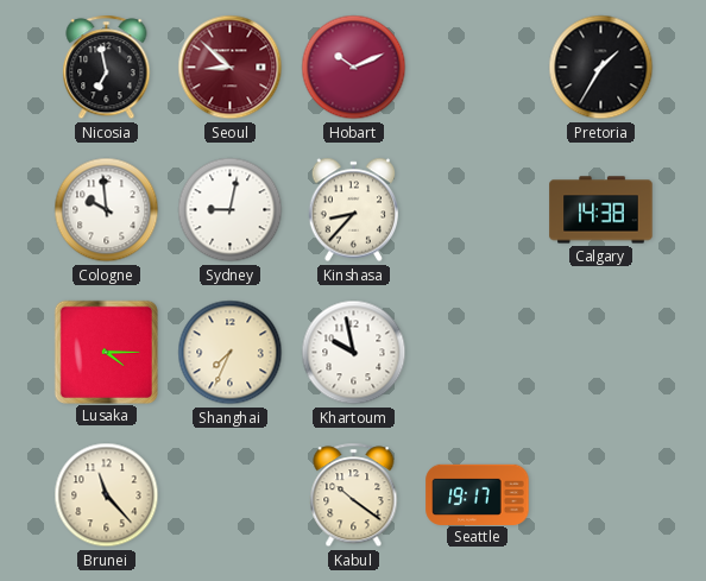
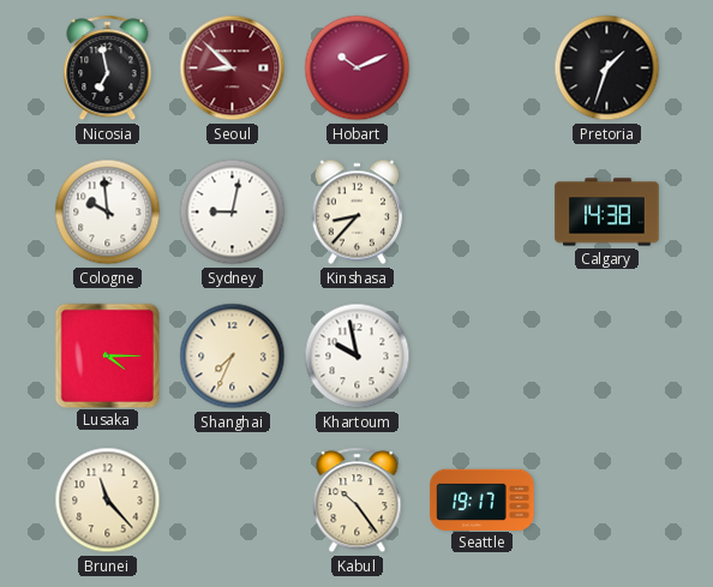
Pretoria: 1:35 -> 1:33 (607, 68)
Kabul: 10:21 -> 10:24 (358, 501)
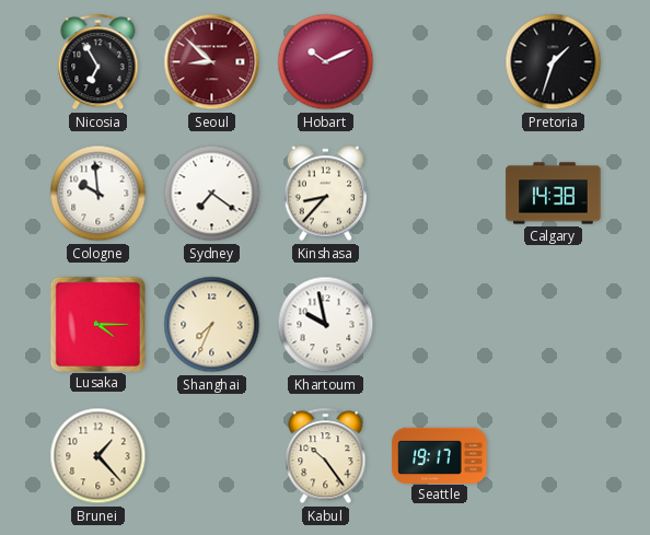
Nicosia: 6:58 -> 6:55 (98, 62)
Sydney: 9:02 -> 7:21 (212, 194)
Brunei: 11:23 -> 1:23 (98, 456)
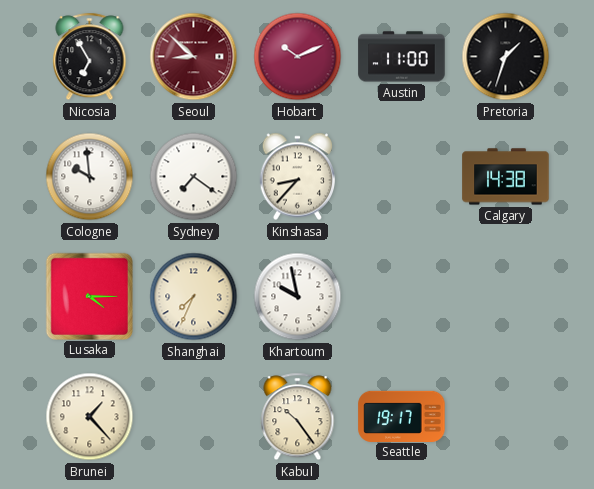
Austin: none -> 11:00 (402, 57)
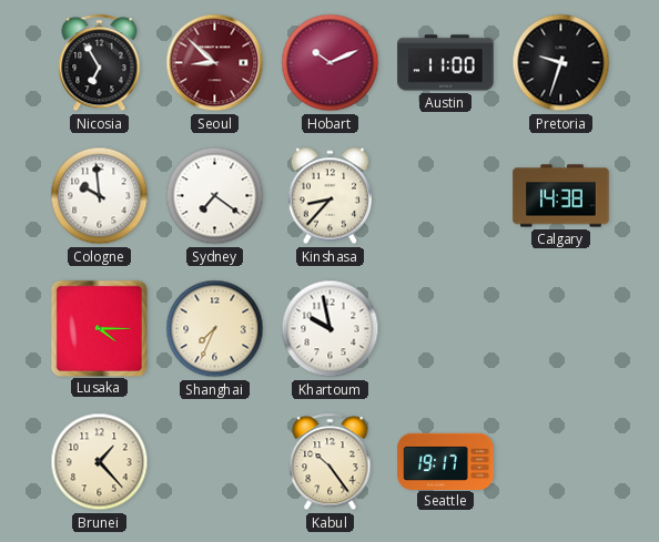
Pretoria: 1:33 -> 9:33 (561, 63)
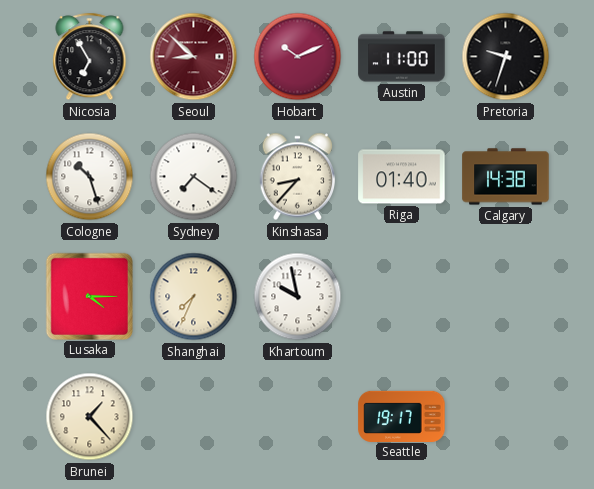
Cologne: 9:59 -> 10:27 (90, 177)
Riga: none -> 01:40 (402, 177)
Kabul: 10:24 -> none (331, 462)
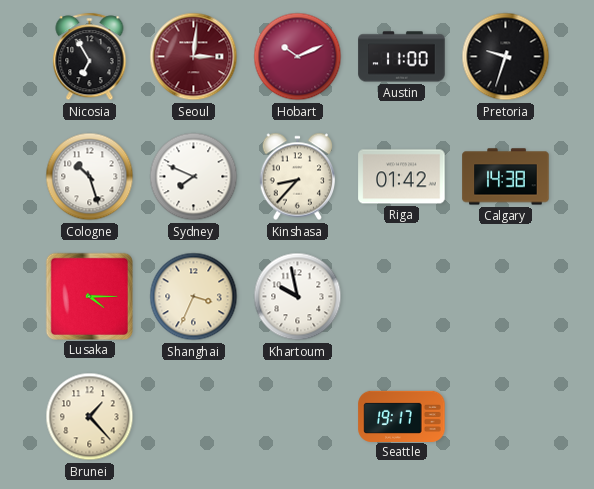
Seoul: 8:52 -> 3:01 (194, 57)
Sydney: 7:21 -> 7:49 (194, 177)
Riga: 01:40 -> 01:42 (402, 177)
Shanghai: 7:34 -> 3:34 (194, 297)
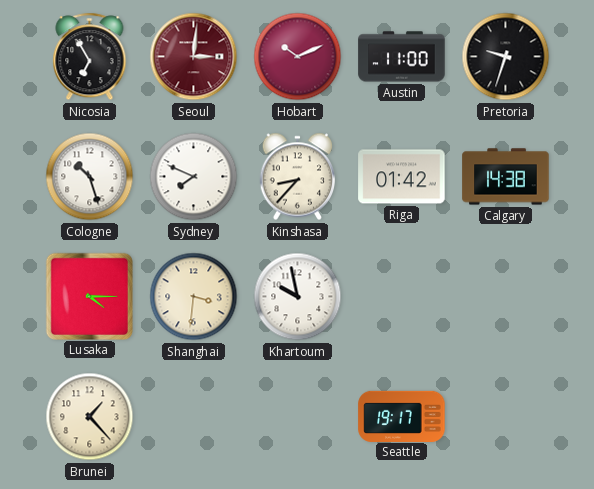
Shanghai: 3:34 -> 3:31 (194, 297)
